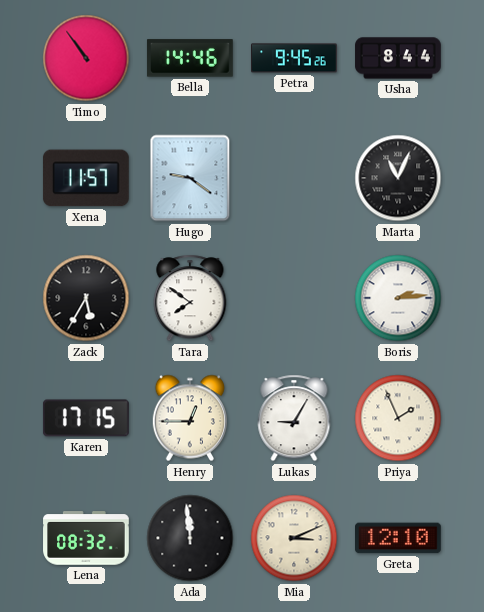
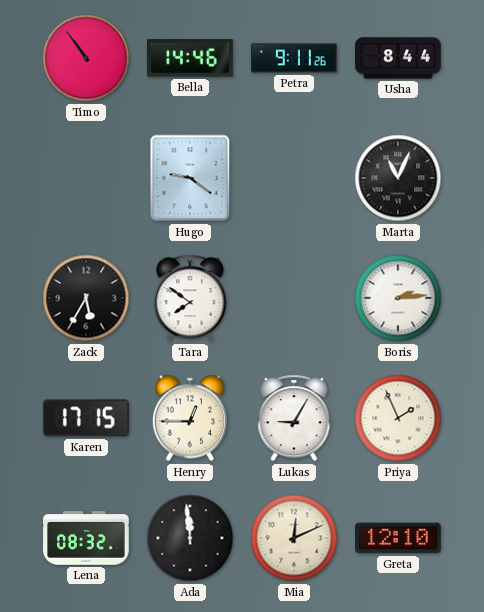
Petra: 9:45 -> 9:11 (295, 58)
Xena: 11:57 -> none (86, 178)
Mia: 3:11 -> 12:11 (294, 538)
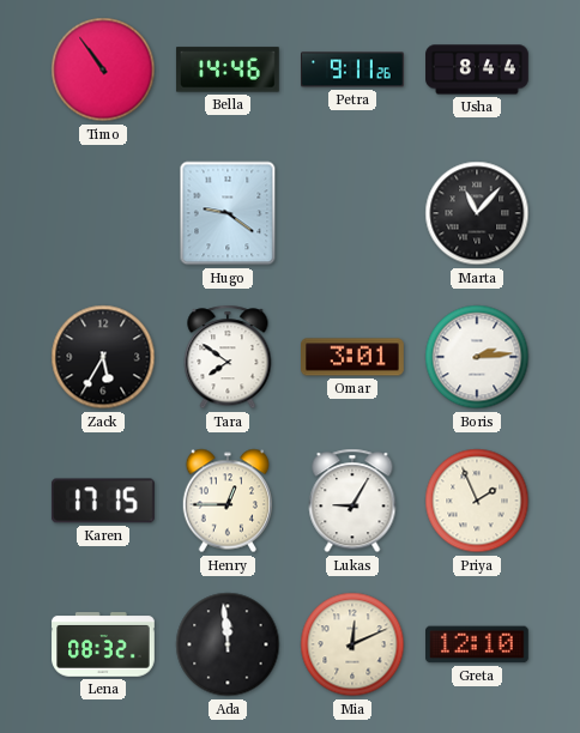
Marta: 11:04 -> 11:07 (477, 213)
Omar: none -> 3:01 (354, 357)
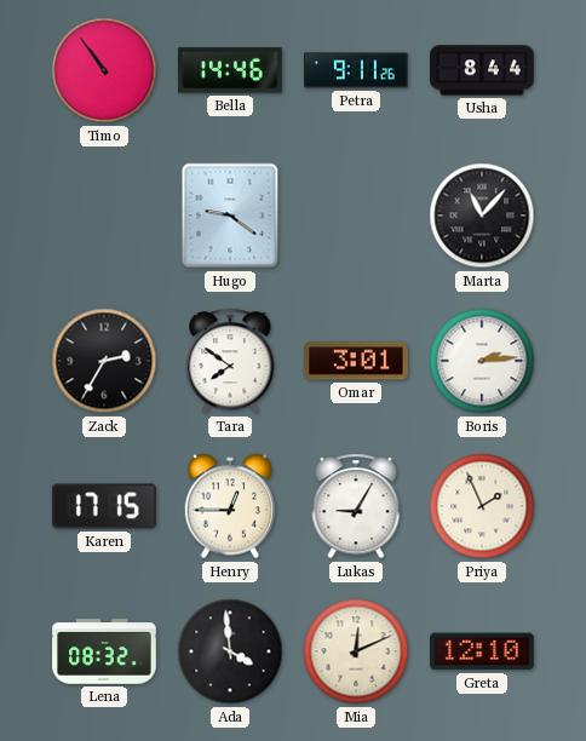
Zack: 5:35 -> 2:35 (104, 361)
Ada: 11:59 -> 3:59 (230, 651)
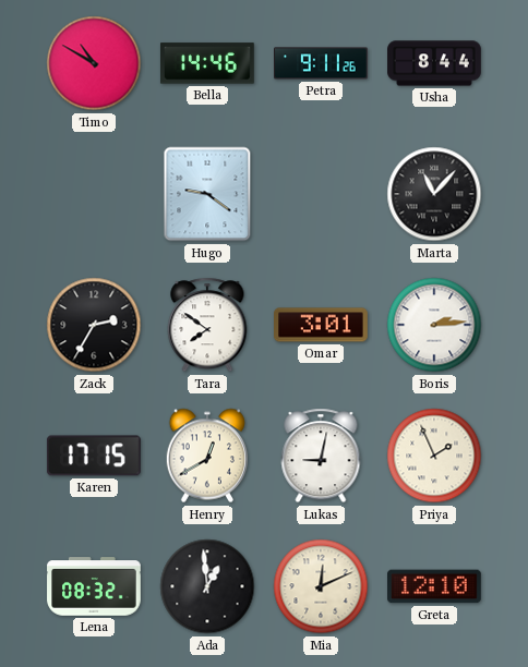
Timo: 10:54 -> 10:50 (94, 63)
Henry: 12:45 -> 12:40 (206, 456)
Lukas: 9:05 -> 9:02 (321, 456)
Ada: 3:59 -> 12:59 (207, 586)
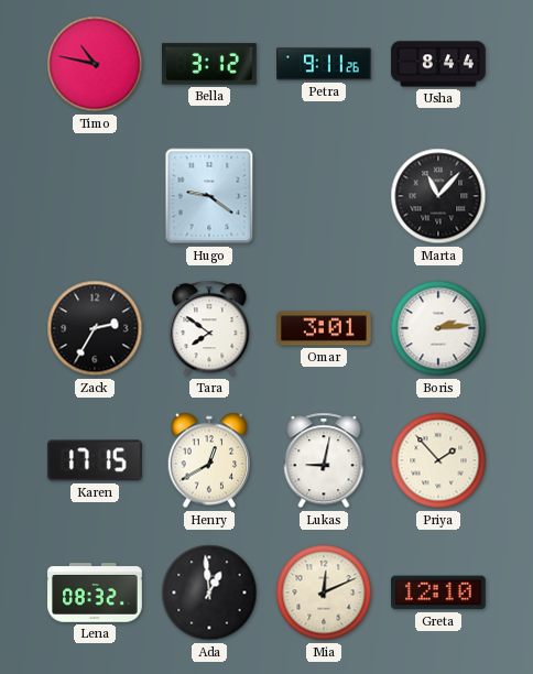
Timo: 10:50 -> 10:47 (95, 64)
Bella: 14:46 -> 3:12 (209, 64)
Priya: 1:56 -> 1:53 (438, 460)
